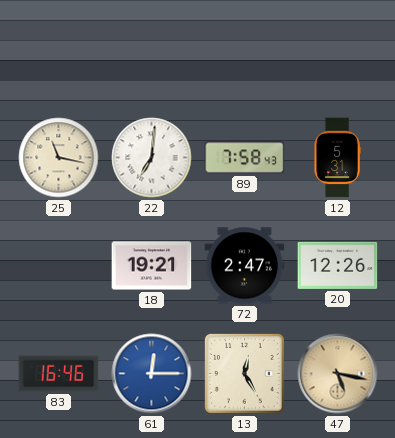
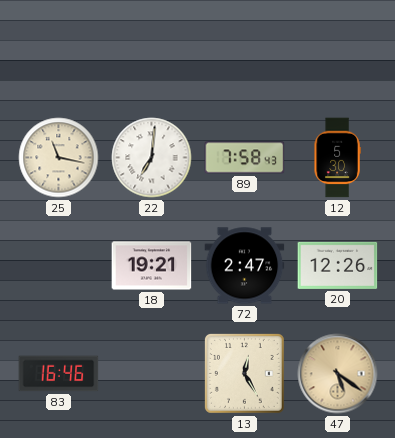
12: 5:31 -> 5:30 (337, 158)
61: 12:15 -> none (152, 374)
47: 5:17 -> 5:21 (338, 374)
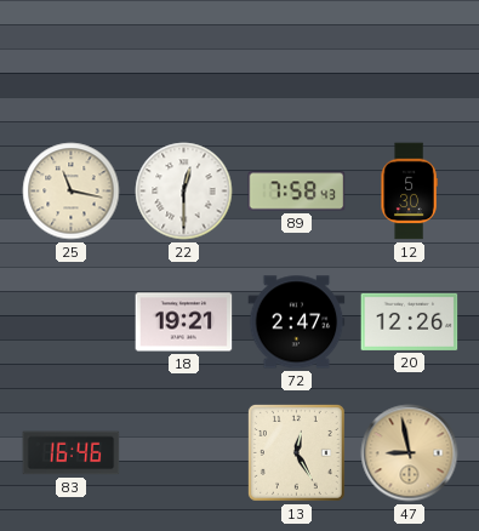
22: 7:01 -> 12:30 (184, 192)
47: 5:21 -> 8:58 (410, 453)
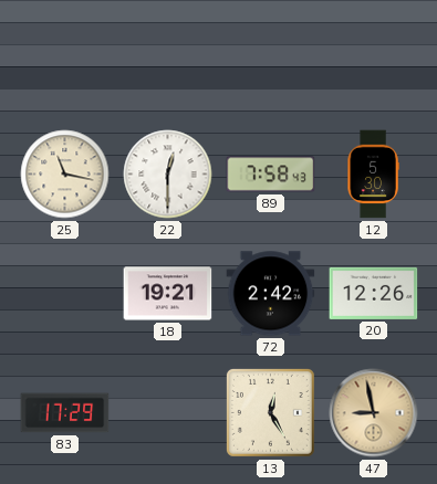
72: 2:47 -> 2:42 (271, 294)
83: 16:46 -> 17:29 (65, 413)
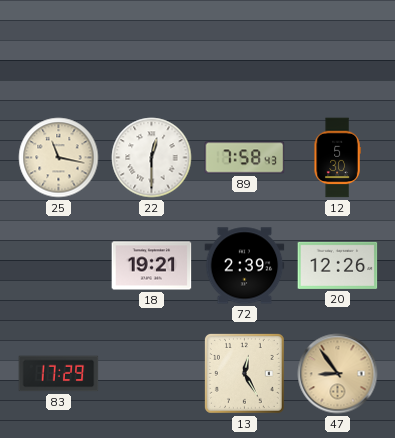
72: 2:42 -> 2:39 (245, 266)
47: 8:58 -> 8:54 (338, 374)
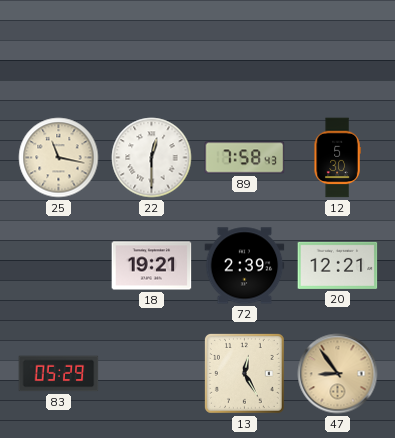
20: 12:26 -> 12:21 (338, 265)
83: 17:29 -> 05:29 (59, 374)
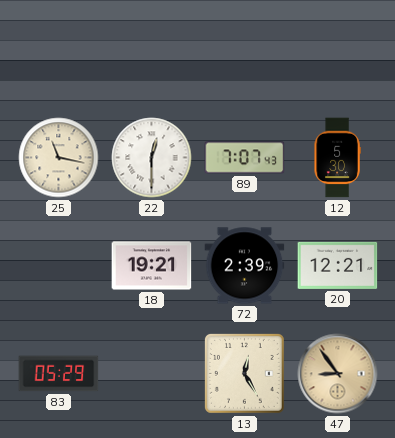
89: 7:58 -> 7:07 (245, 158)
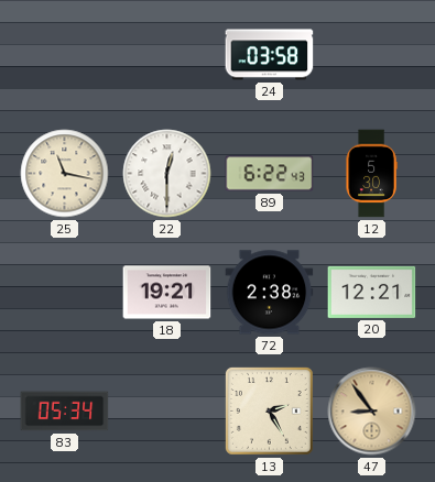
24: none -> 03:58 (270, 55)
89: 7:07 -> 6:22 (270, 174)
72: 2:39 -> 2:38 (270, 293)
83: 05:29 -> 05:34 (65, 412)
13: 12:25 -> 2:25 (269, 410)
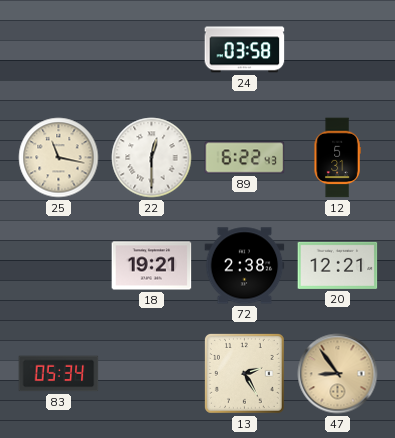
12: 5:30 -> 5:31 (337, 158)
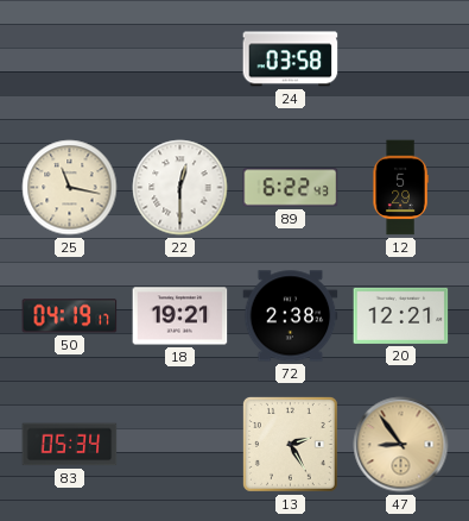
12: 5:31 -> 5:29 (400, 188)
50: none -> 04:19 (70, 316)
